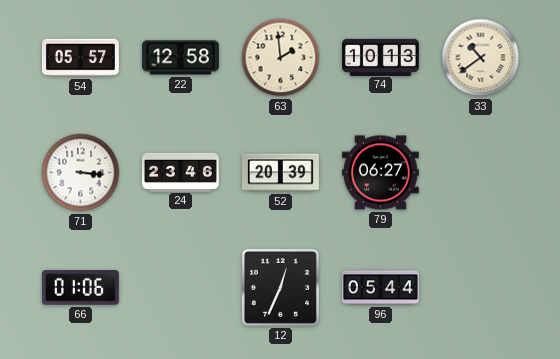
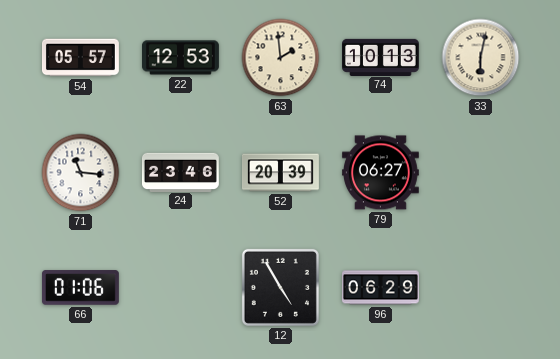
22: 12:58 -> 12:53 (181, 58)
33: 10:39 -> 6:02 (481, 58)
71: 3:16 -> 11:16 (81, 173)
12: 12:34 -> 4:55 (280, 287)
96: 05:44 -> 06:29 (381, 288)
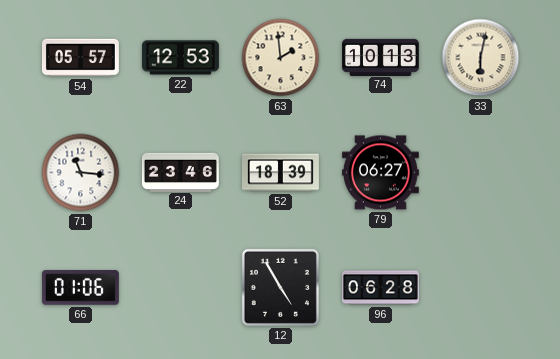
52: 20:39 -> 18:39 (281, 173)
96: 06:29 -> 06:28 (381, 288)
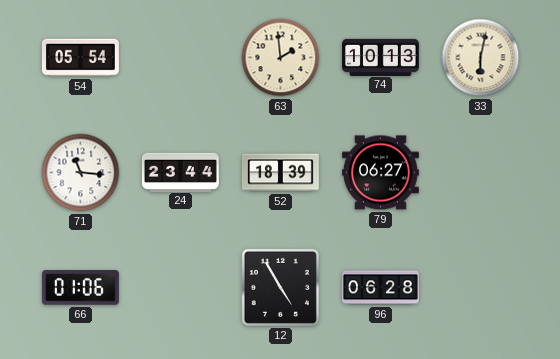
54: 05:57 -> 05:54 (81, 58)
22: 12:53 -> none (181, 58)
24: 23:46 -> 23:44 (180, 172)
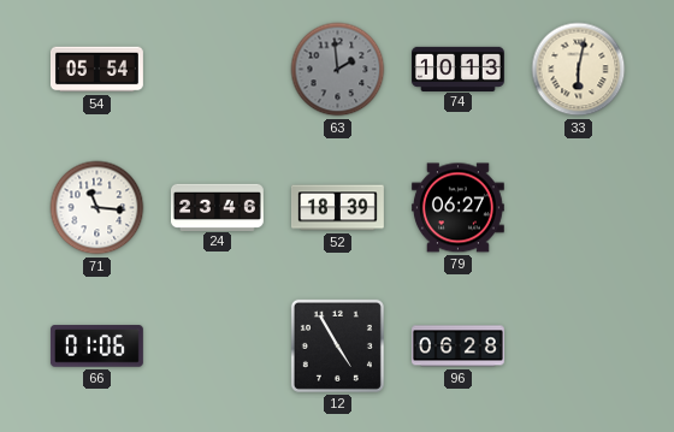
63 dial: cream -> grey (338, 70)
24: 23:44 -> 23:46 (217, 207)
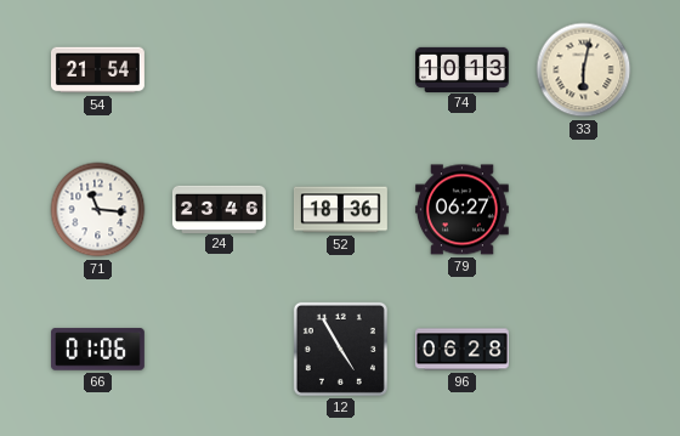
54: 05:54 -> 21:54 (98, 70)
63: 1:59 -> none (338, 70)
52: 18:39 -> 18:36 (341, 210)
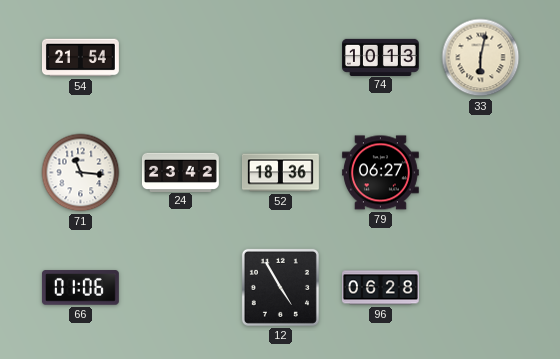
24: 23:46 -> 23:42 (180, 172)
